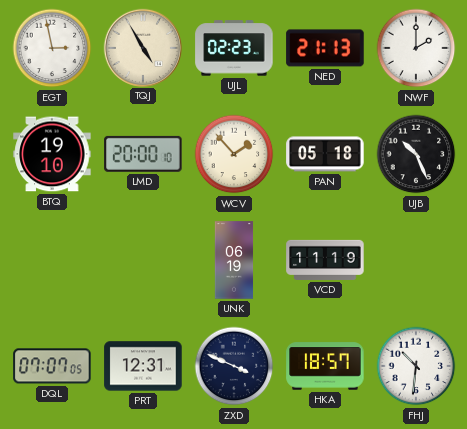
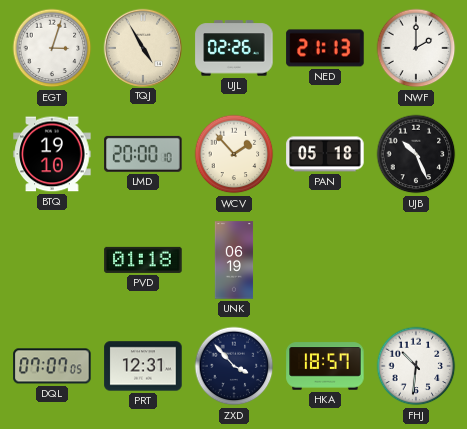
EGT: 2:58 -> 3:03 (52, 48)
UJL: 02:23 -> 02:26 (234, 48)
PVD: none -> 01:18 (143, 260)
VCD: 11:19 -> none (325, 260)
ZXD: 3:49 -> 3:53 (234, 366)
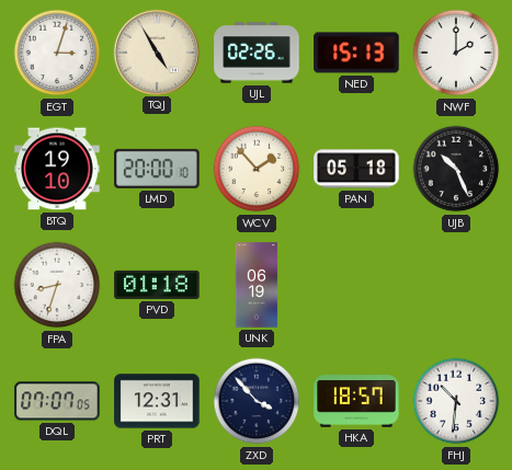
NED: 21:13 -> 15:13 (356, 53)
FPA: none -> 8:33 (57, 285)
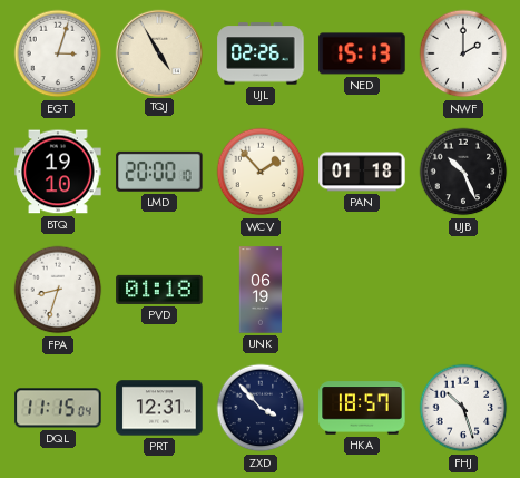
PAN: 05:18 -> 01:18 (362, 172)
DQL: 07:07 -> 11:15 (58, 408)
FHJ: 10:31 -> 10:27 (463, 408)
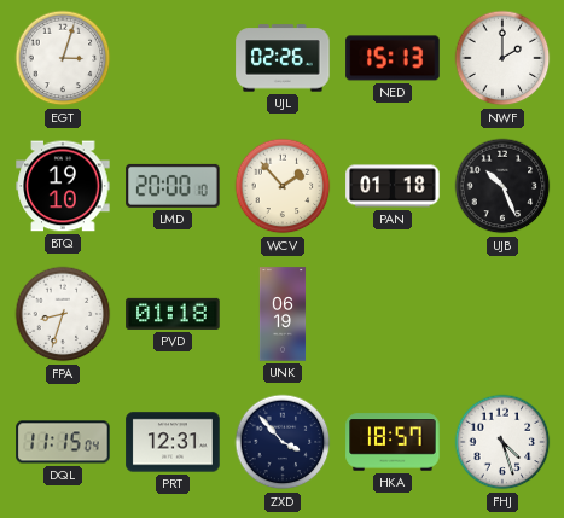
TQJ: 4:55 -> none (158, 52)
FHJ: 10:27 -> 4:27 (502, 442)
